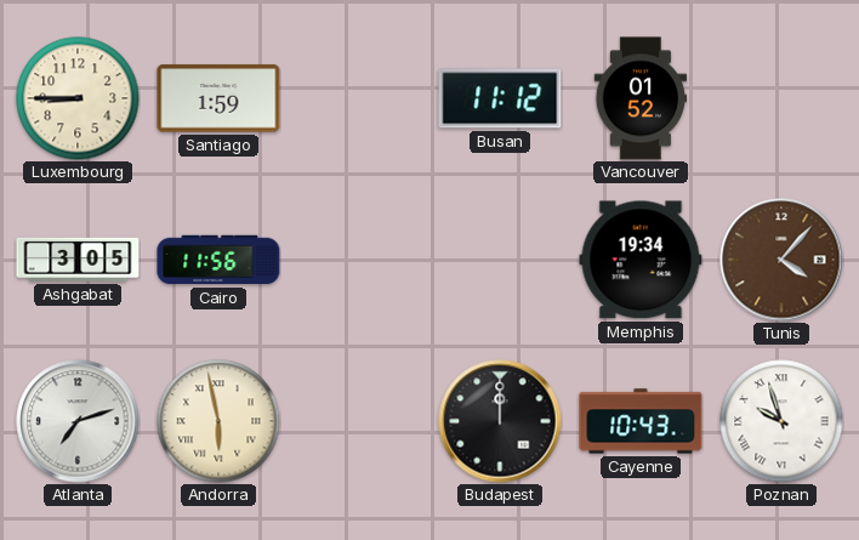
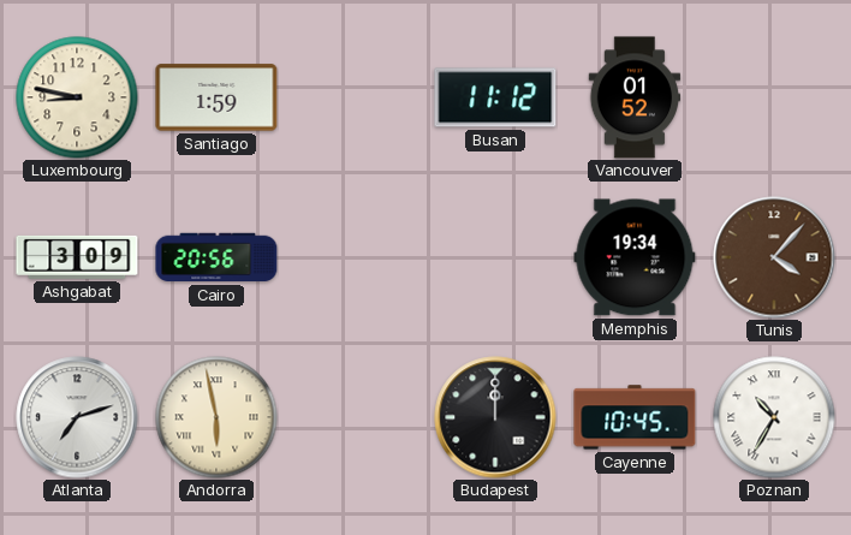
Luxembourg: 8:45 -> 8:47 (77, 97)
Ashgabat: 3:05 -> 3:09 (77, 257)
Cairo: 11:56 -> 20:56 (216, 257)
Cayenne: 10:43 -> 10:45 (635, 417)
Poznan: 9:57 -> 10:35 (774, 417)
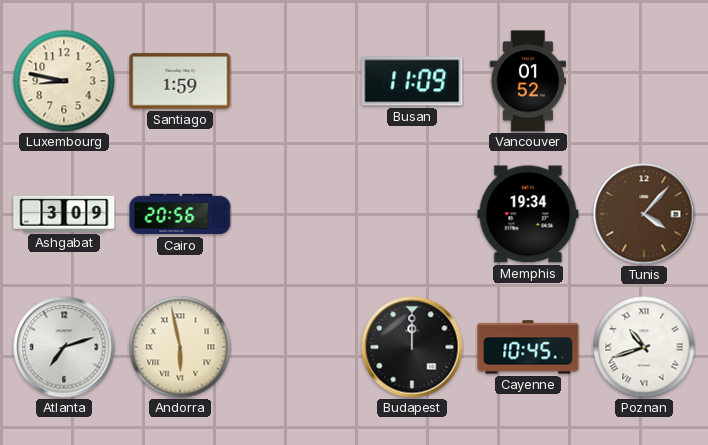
Busan: 11:12 -> 11:09 (412, 81)
Poznan: 10:35 -> 10:42 (644, 347)
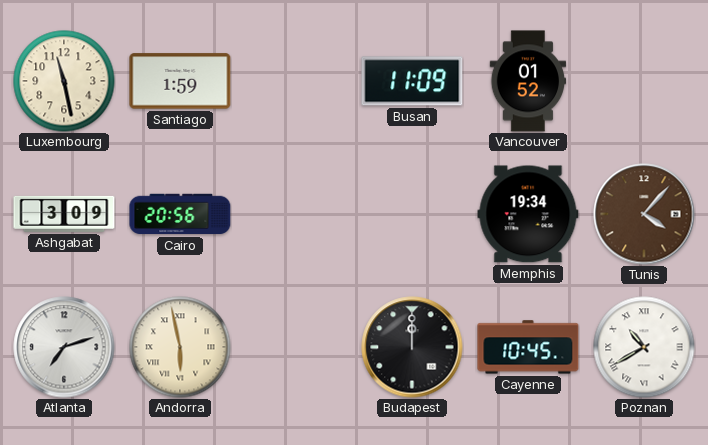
Luxembourg: 8:47 -> 11:28 (64, 81)
Poznan: 10:42 -> 10:40 (644, 347)
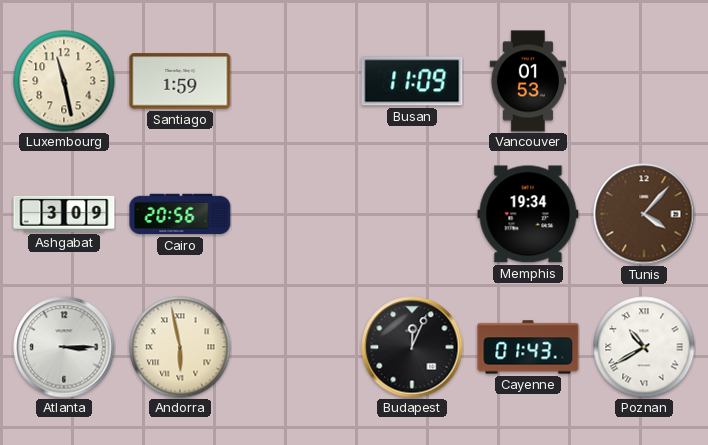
Vancouver: 01:52 -> 01:53 (528, 81)
Atlanta: 7:12 -> 3:15 (64, 347)
Budapest: 12:00 -> 12:04 (412, 347)
Cayenne: 10:45 -> 01:43 (528, 347)
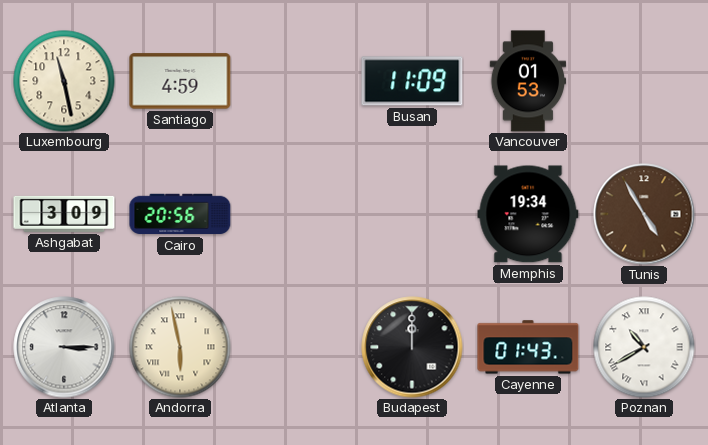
Santiago: 1:59 -> 4:59 (180, 81)
Tunis: 4:07 -> 4:55 (644, 214)
Budapest: 12:04 -> 12:00 (412, 347)
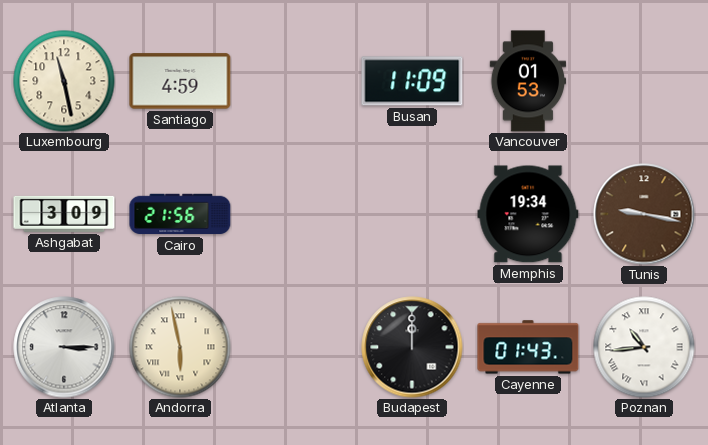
Cairo: 20:56 -> 21:56 (180, 214)
Tunis: 4:55 -> 9:17 (644, 214)
Poznan: 10:40 -> 10:44 (644, 347)
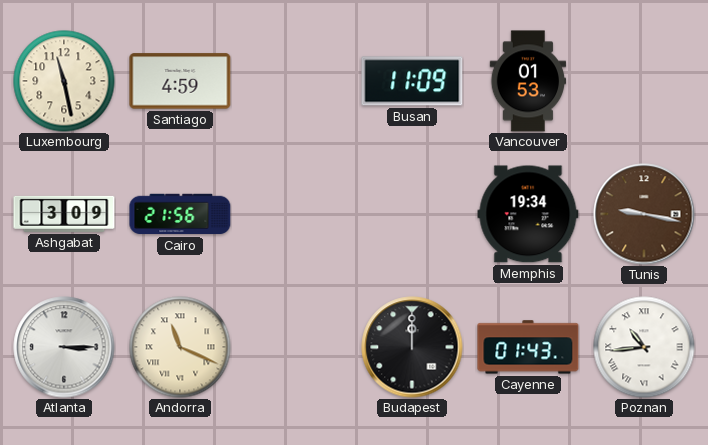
Andorra: 5:58 -> 11:19 (180, 347)
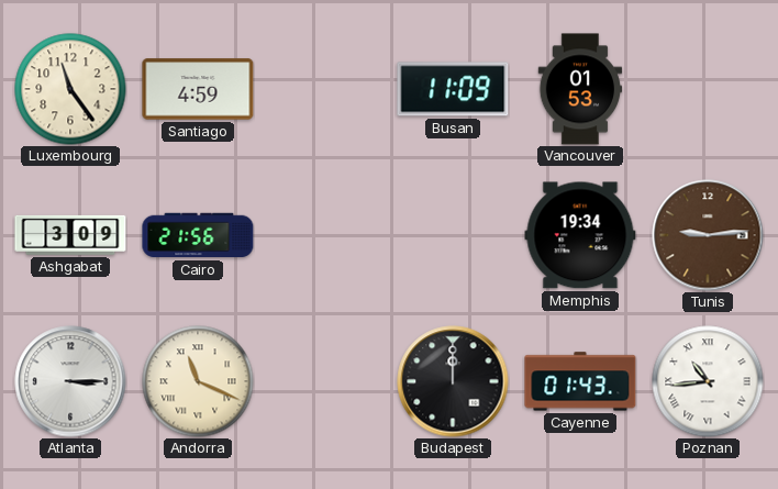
Luxembourg: 11:28 -> 11:24 (70, 89)
Tunis: 9:17 -> 9:14 (708, 235)
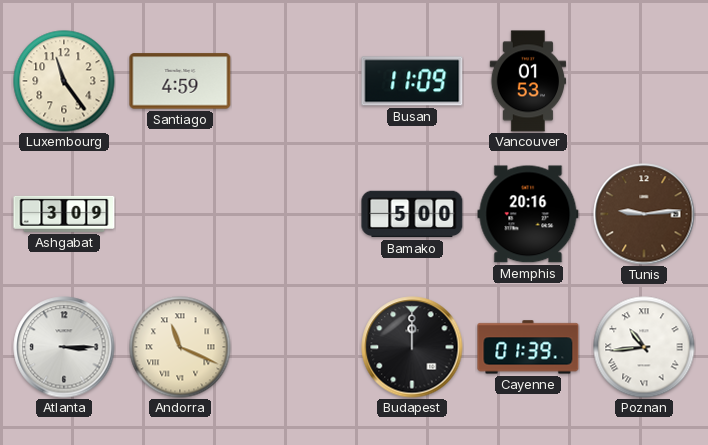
Cairo: 21:56 -> none (198, 235)
Bamako: none -> 5:00 (412, 214)
Memphis: 19:34 -> 20:16 (528, 214)
Cayenne: 01:43 -> 01:39 (528, 347)
